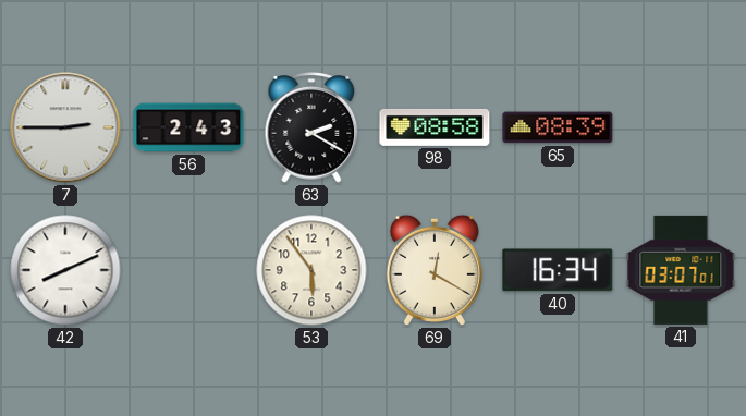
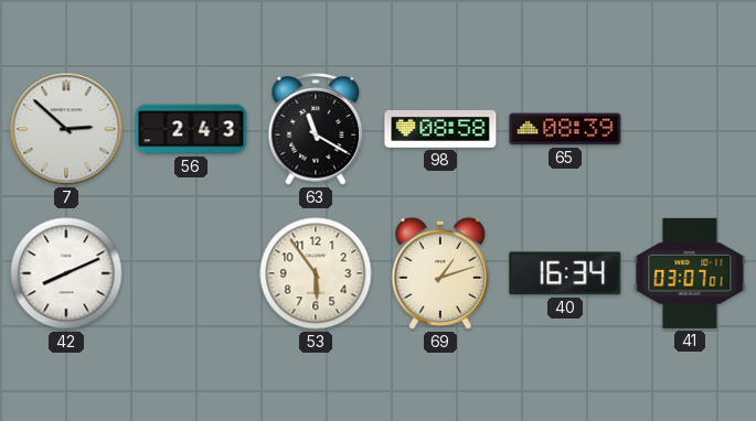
7: 2:45 -> 2:52 (66, 129)
63: 2:20 -> 11:20 (316, 129)
69: 12:20 -> 1:12 (440, 273)
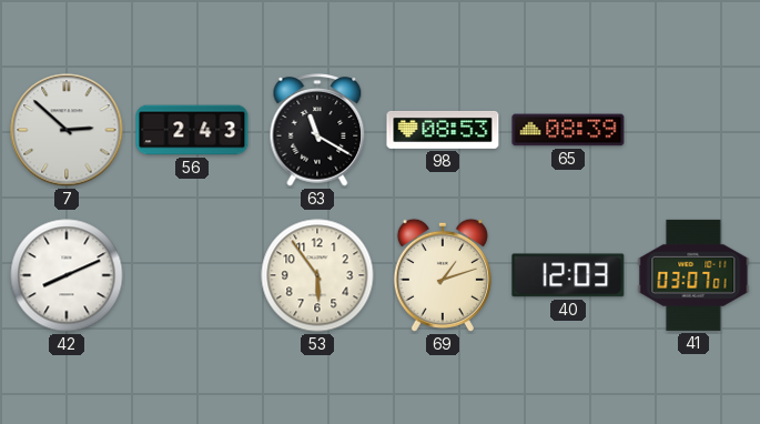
98: 08:58 -> 08:53 (443, 130)
40: 16:34 -> 12:03 (568, 275)
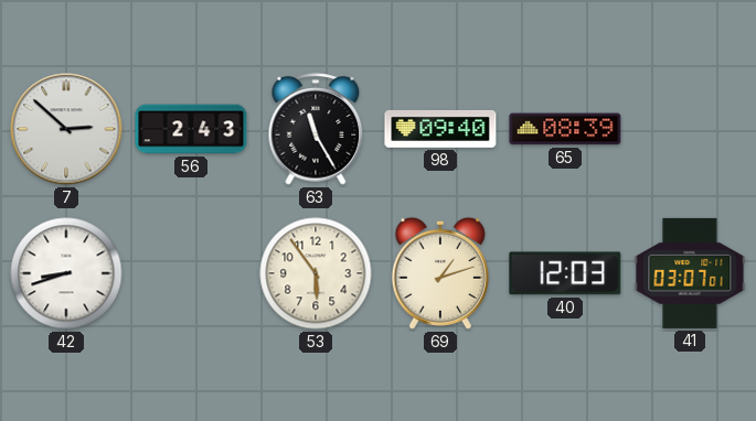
63: 11:20 -> 11:25 (316, 129)
98: 08:53 -> 09:40 (440, 129)
42: 8:11 -> 8:42 (66, 273)
